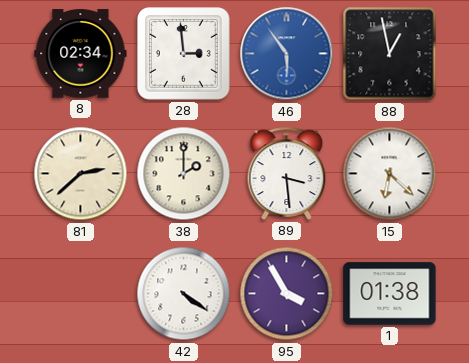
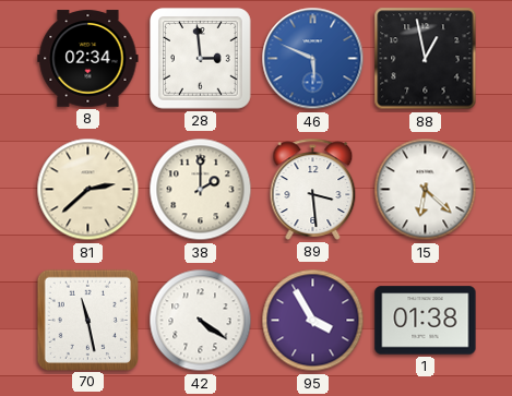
46: 5:54 -> 5:49 (313, 59)
70: none -> 11:28 (87, 320)
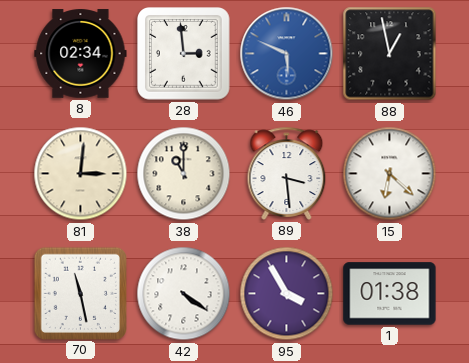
81: 2:38 -> 3:01 (81, 174)
38: 2:00 -> 11:00 (184, 174)
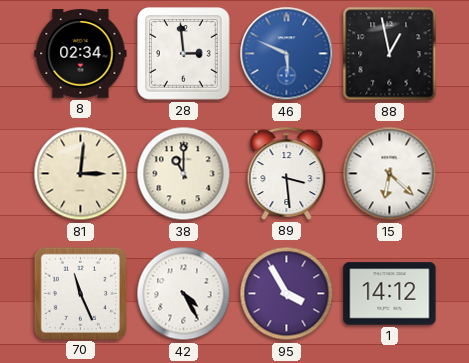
70: 11:28 -> 11:26 (80, 293)
42: 4:21 -> 4:25 (184, 294)
1: 01:38 -> 14:12 (390, 294)
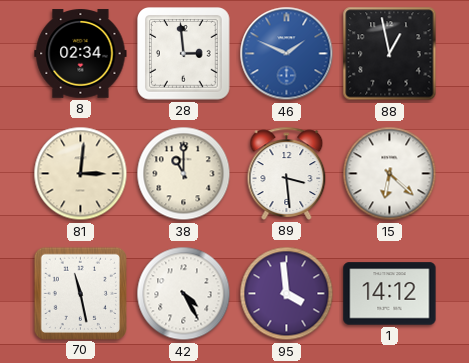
46: 5:49 -> 1:49 (287, 54)
70: 11:26 -> 11:28 (80, 293)
95: 3:55 -> 3:59 (287, 294)
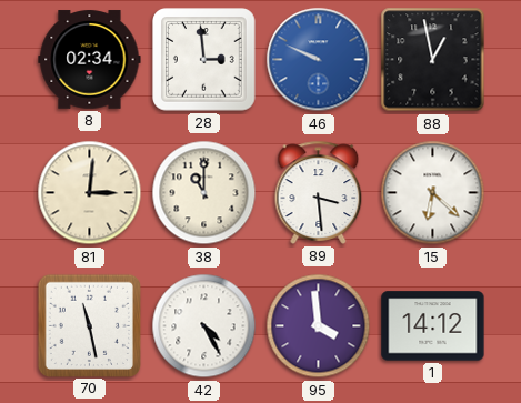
46: 1:49 -> 9:49 (319, 60)
